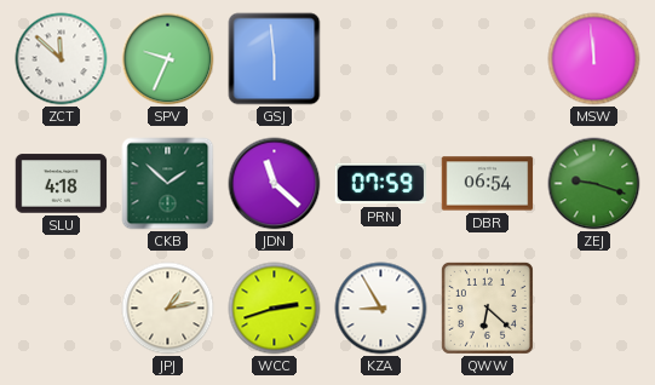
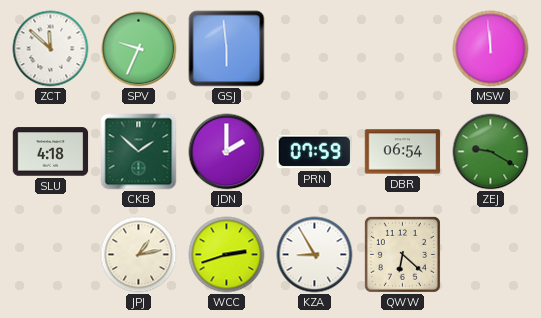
JDN: 11:22 -> 2:00 (227, 152)
ZEJ: 9:18 -> 9:20 (491, 152)
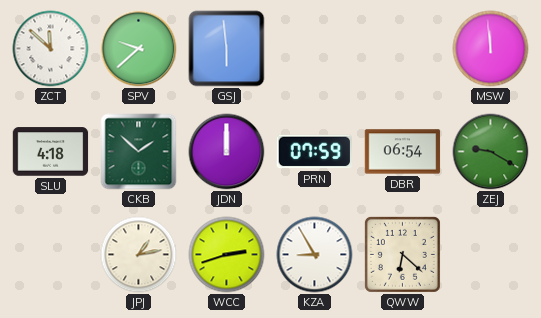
SPV: 9:34 -> 9:38 (139, 49)
JDN: 2:00 -> 12:00 (227, 152)
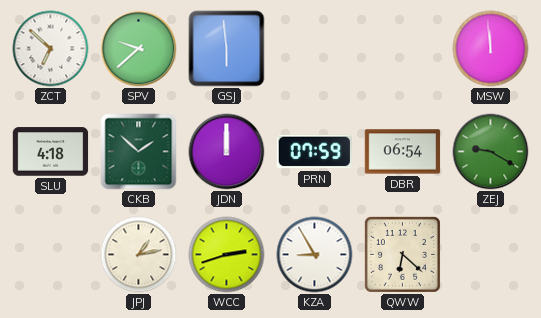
ZCT: 11:52 -> 6:52 (51, 49)
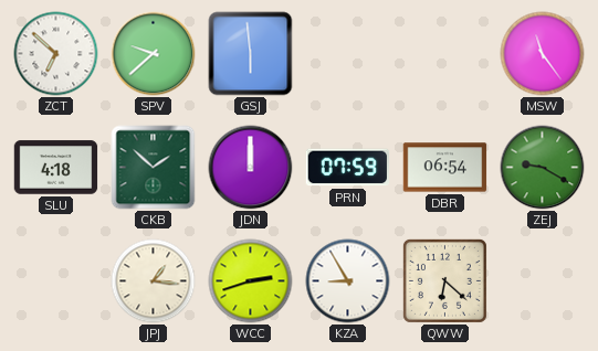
MSW: 11:59 -> 11:24 (543, 54)
JPJ: 1:13 -> 1:16 (154, 281)
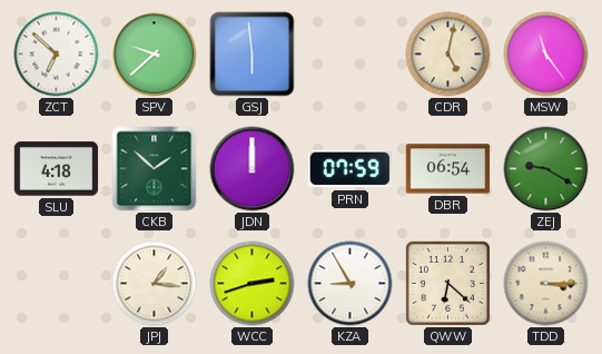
CDR: none -> 5:02 (448, 55)
TDD: none -> 3:15 (546, 284)
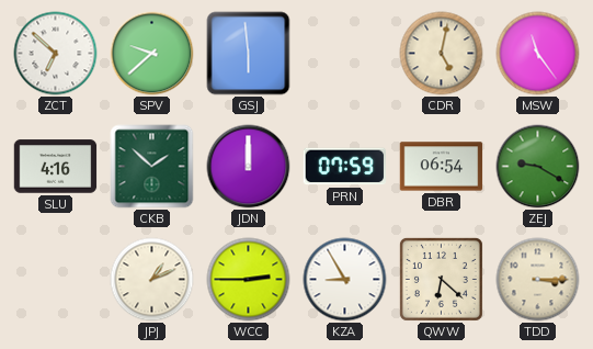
SLU: 4:18 -> 4:16 (56, 167)
JPJ: 1:16 -> 1:11 (152, 280)
WCC: 2:42 -> 2:45 (249, 280)
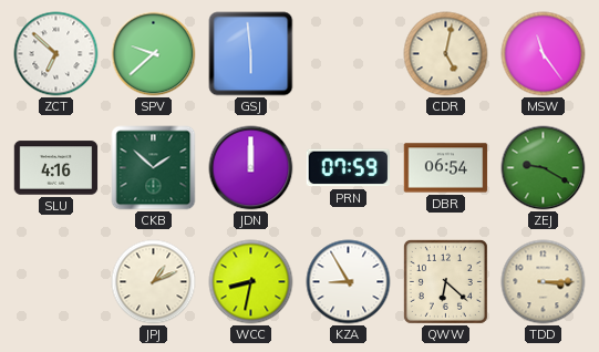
WCC: 2:45 -> 8:32 (251, 282)
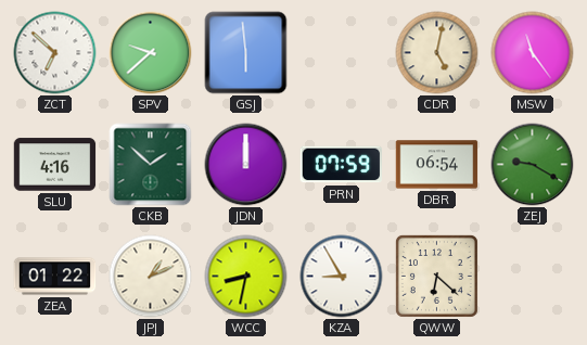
ZEA: none -> 01:22 (55, 277)
TDD: 3:15 -> none (544, 282)
